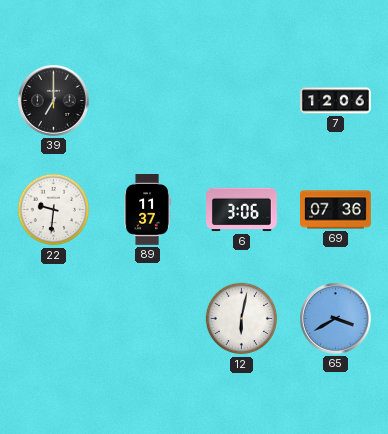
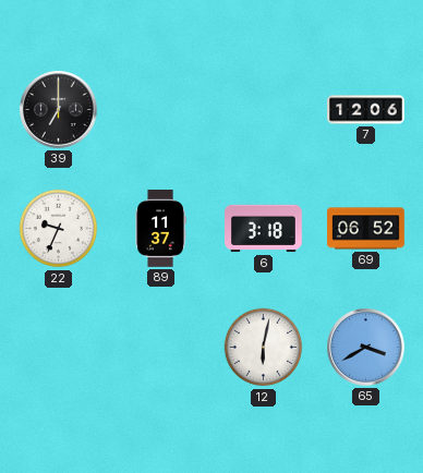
22: 9:31 -> 9:34 (59, 229)
6: 3:06 -> 3:18 (264, 229)
69: 07:36 -> 06:52 (366, 229)
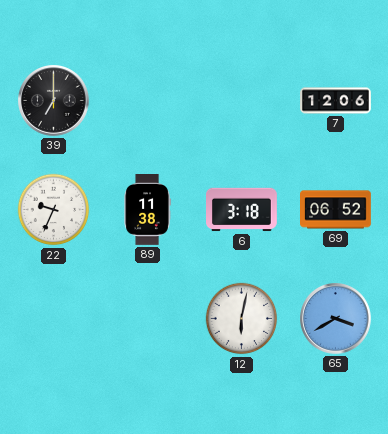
89: 11:37 -> 11:38 (147, 210)
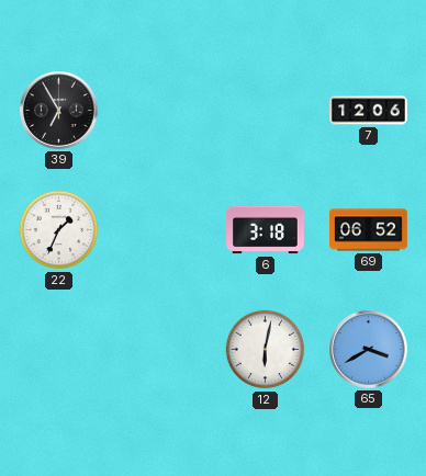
39: 7:00 -> 6:55 (59, 111)
22: 9:34 -> 1:34 (59, 230)
89: 11:38 -> none (147, 210)
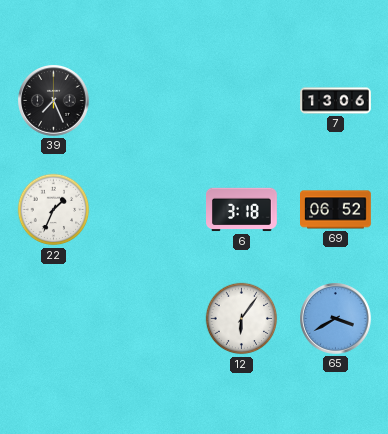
39: 6:55 -> 7:26 (54, 101)
7: 12:06 -> 13:06 (336, 101)
12: 6:02 -> 6:06 (242, 319)
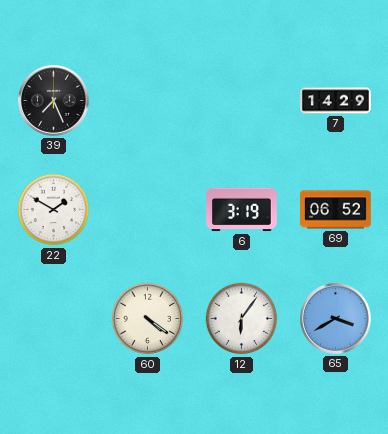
7: 13:06 -> 14:29 (336, 101)
22: 1:34 -> 1:50 (54, 210)
6: 3:18 -> 3:19 (242, 210)
60: none -> 4:21 (148, 319)
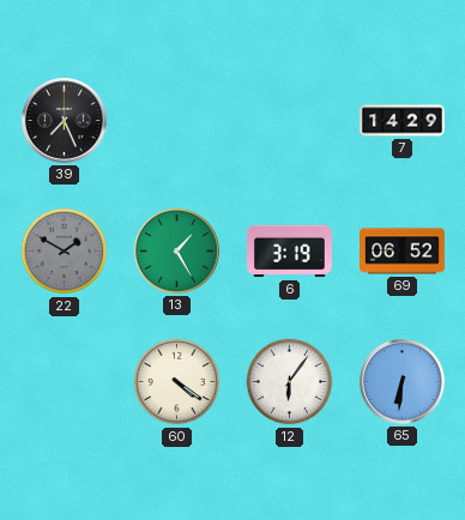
22 dial: white -> grey (65, 252)
13: none -> 1:25 (177, 252)
65: 3:40 -> 6:31 (403, 382)
